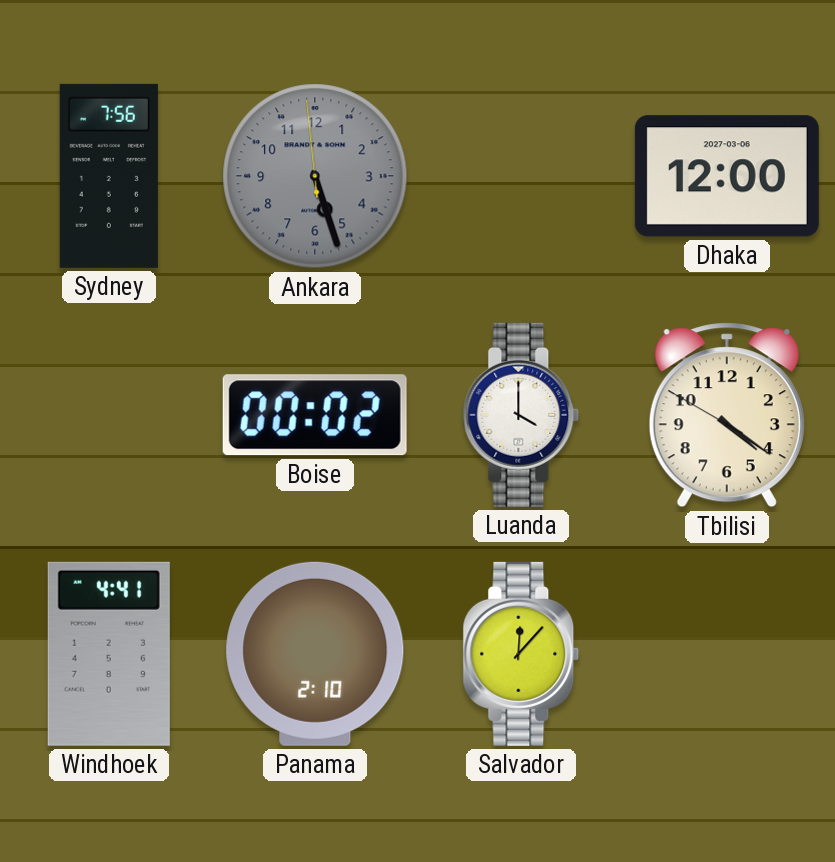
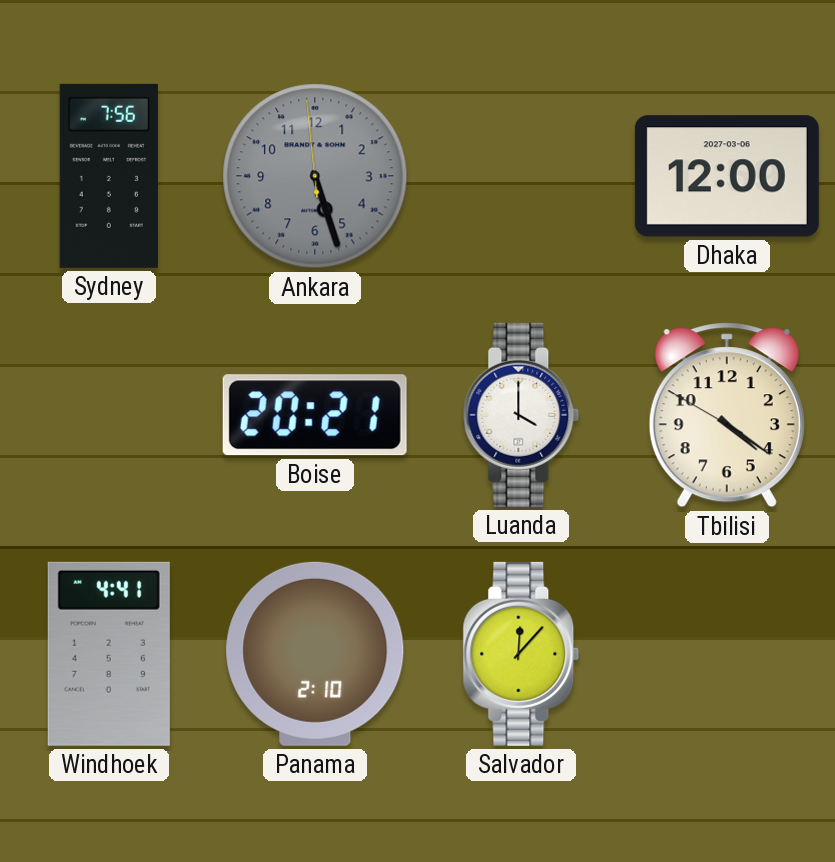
Boise: 00:02 -> 20:21 (315, 415)
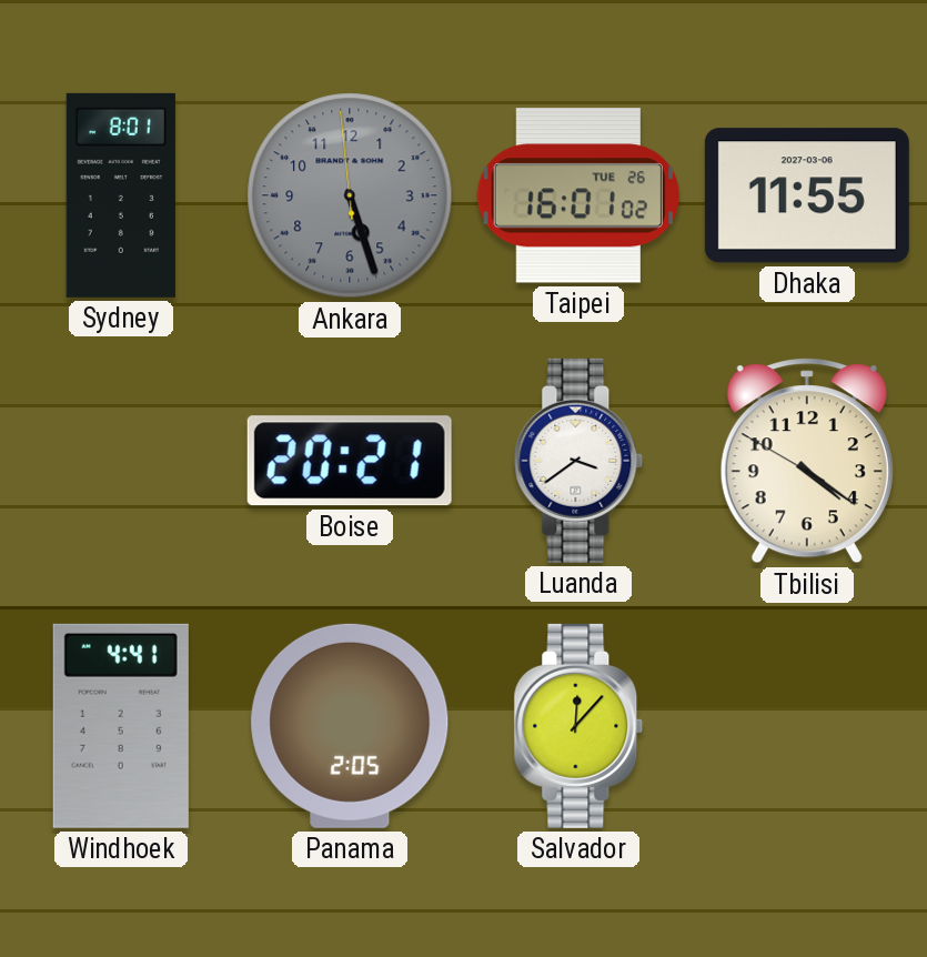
Sydney: 7:56 -> 8:01 (121, 195)
Taipei: none -> 16:01 (578, 195)
Dhaka: 12:00 -> 11:55 (807, 195)
Luanda: 4:00 -> 3:39 (578, 461)
Panama: 2:10 -> 2:05 (350, 726)
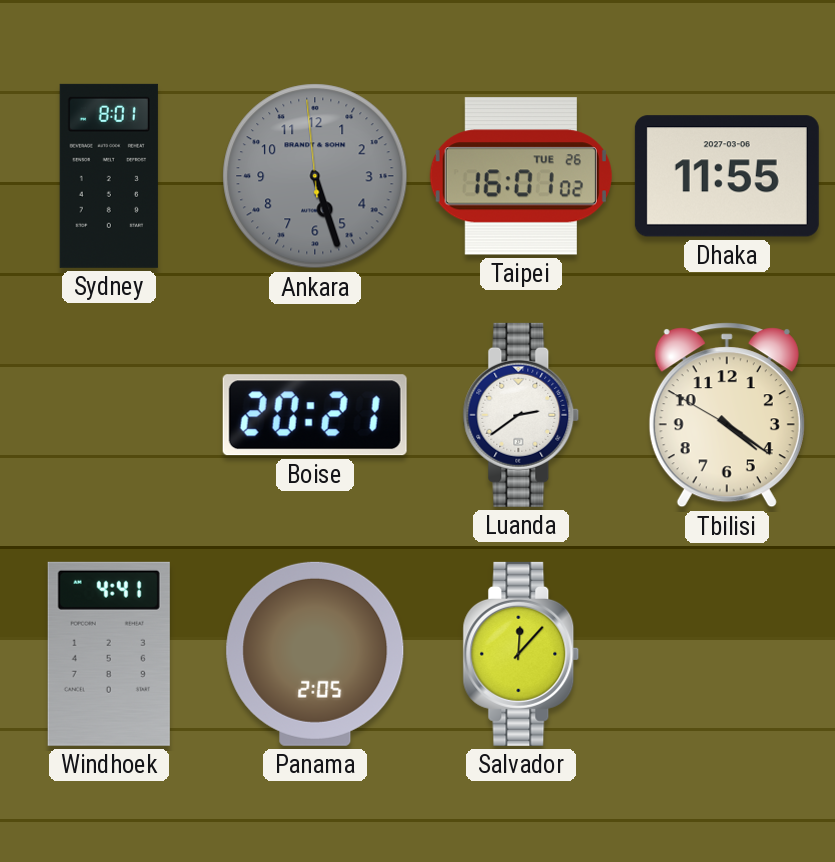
Luanda: 3:39 -> 2:39 (521, 415)
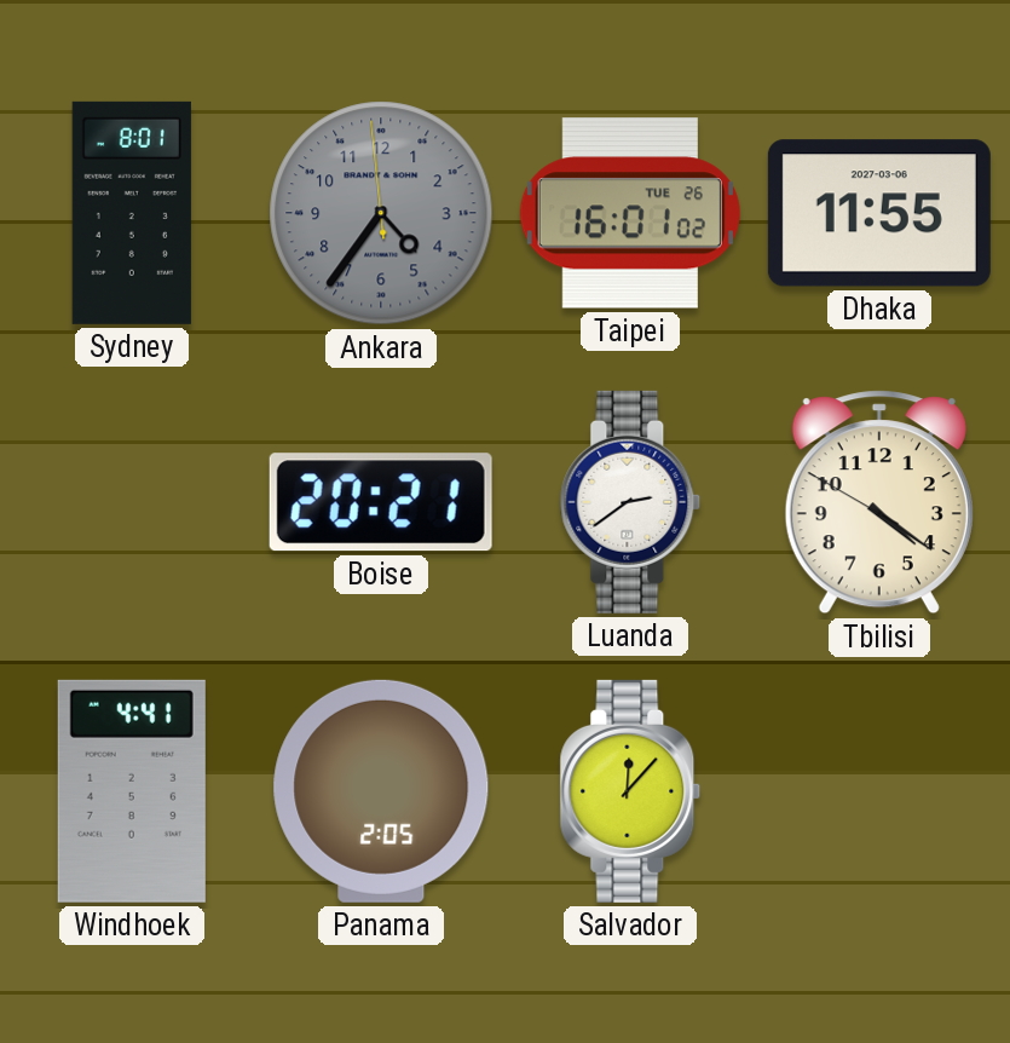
Ankara: 5:26 -> 4:35 (381, 213)
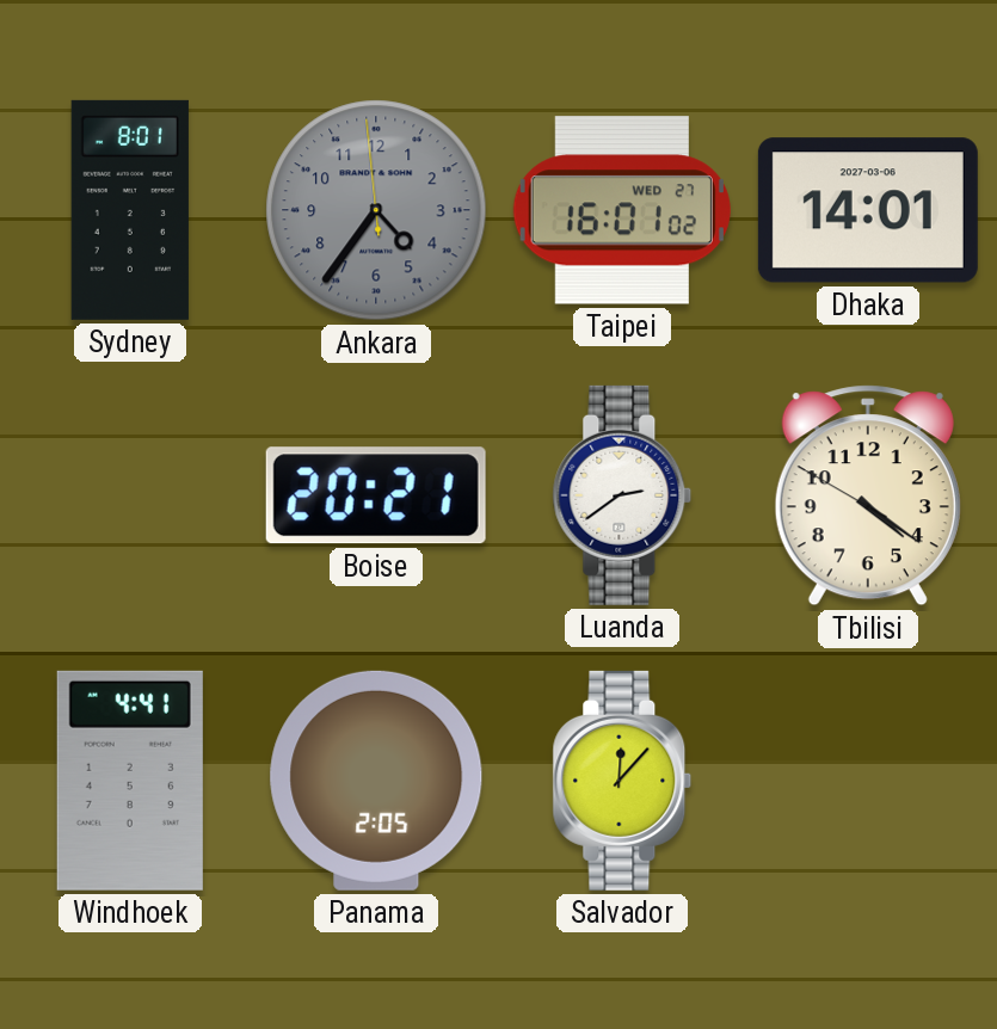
Taipei date: TUE 26 -> WED 27 (622, 210)
Dhaka: 11:55 -> 14:01 (868, 210)
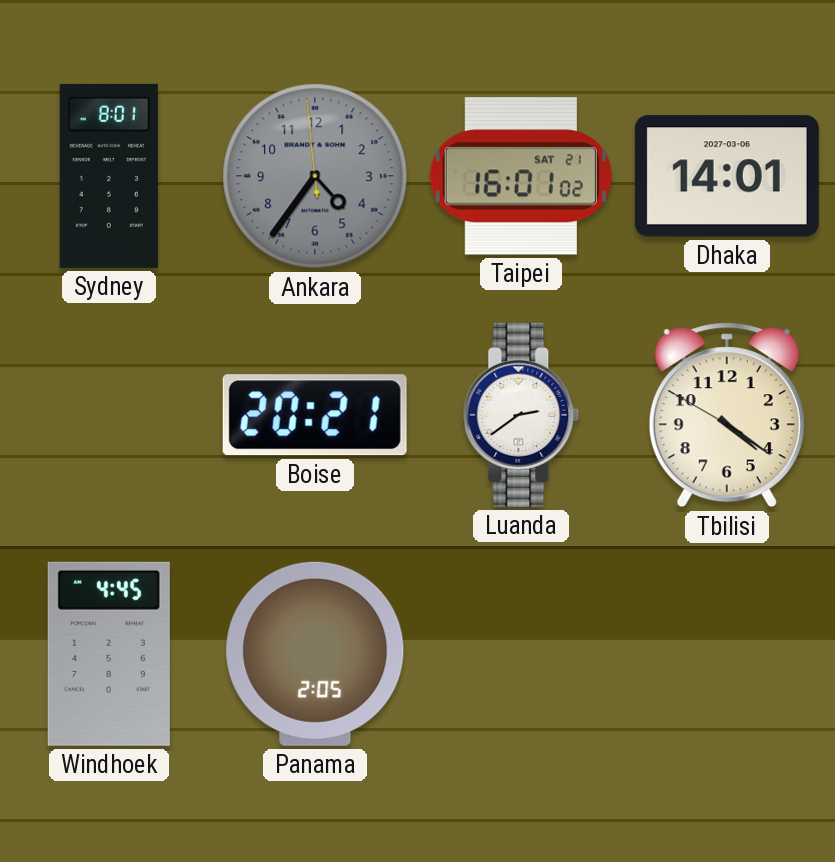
Taipei date: WED 27 -> SAT 21 (521, 176)
Windhoek: 4:41 -> 4:45 (109, 654)
Salvador: 12:07 -> none (622, 781)
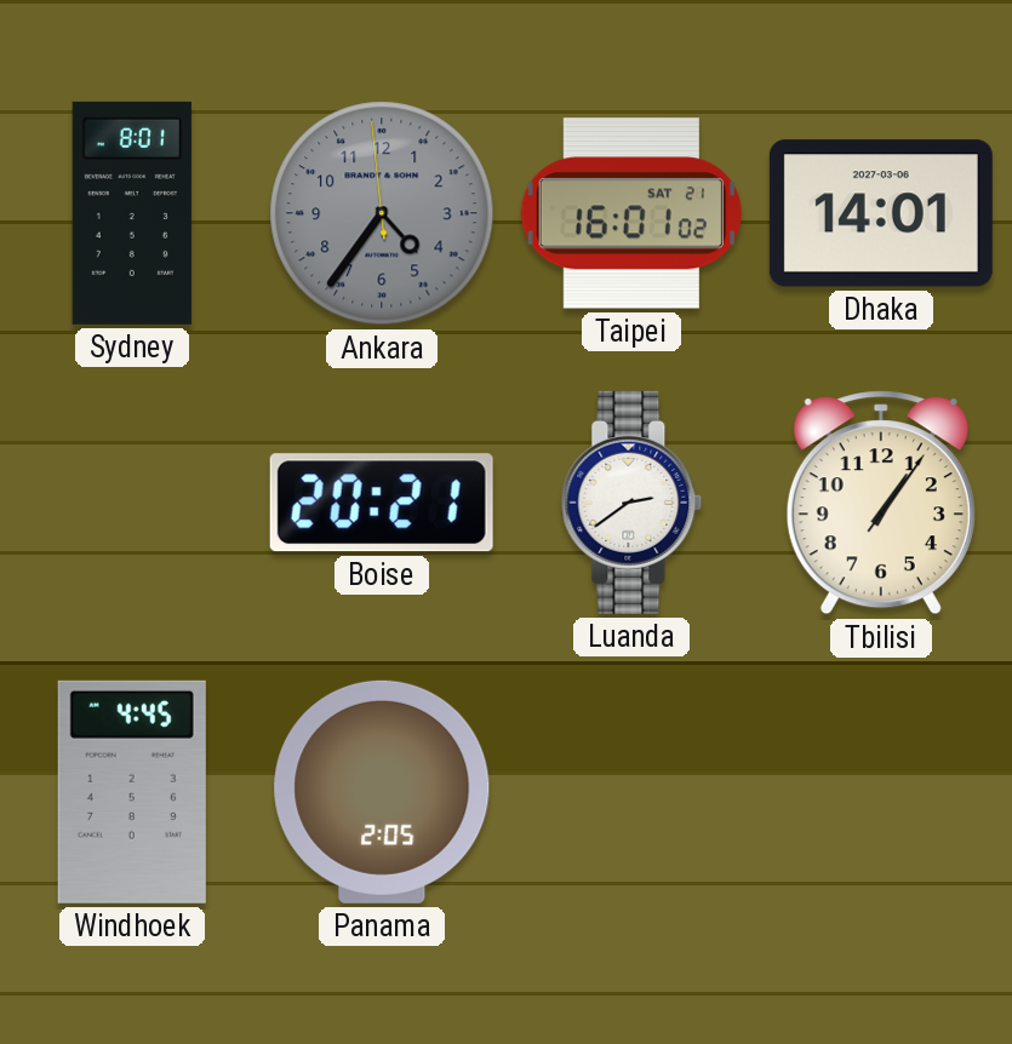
Tbilisi: 4:20 -> 1:06 (881, 503)
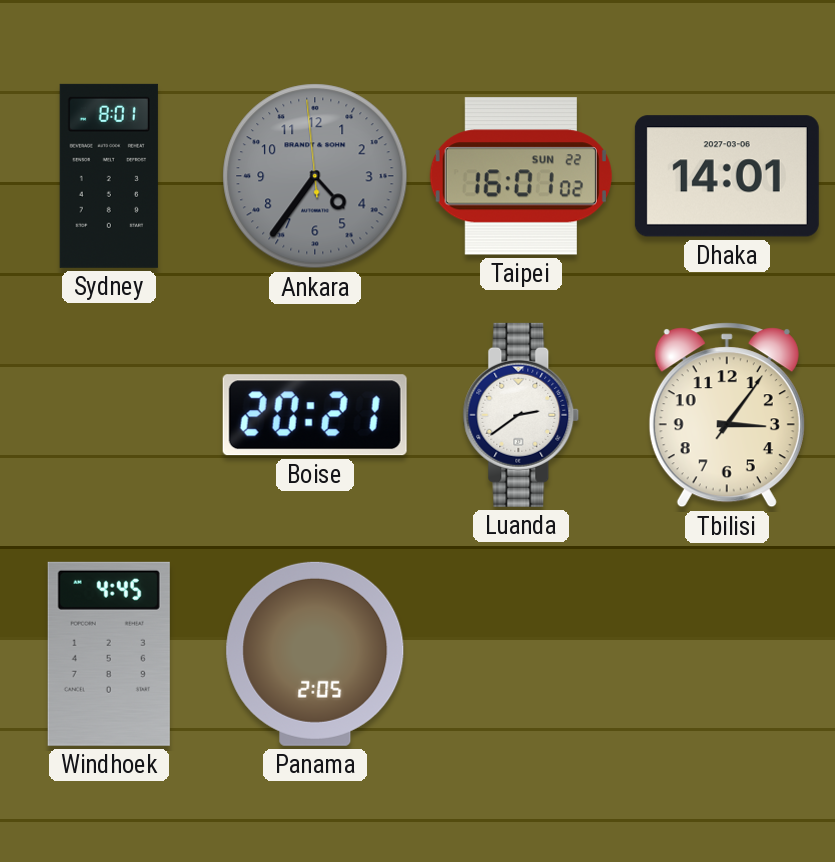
Taipei date: SAT 21 -> SUN 22 (521, 176)
Tbilisi: 1:06 -> 3:06 (727, 415)
